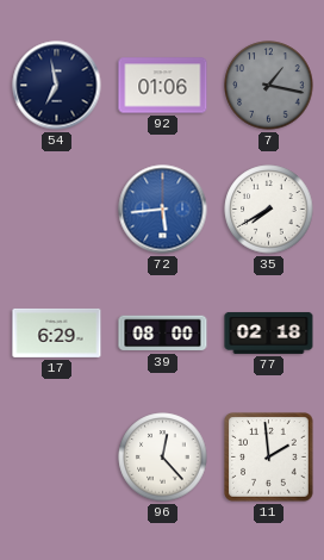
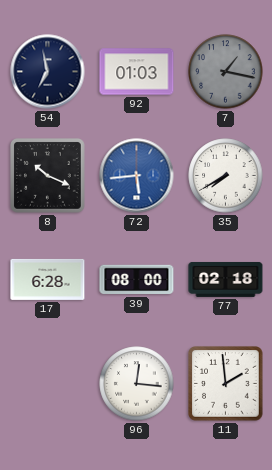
92: 01:06 -> 01:03 (137, 72)
8: none -> 10:19 (48, 176)
17: 6:29 -> 6:28 (48, 279)
96: 12:23 -> 12:16 (137, 384)
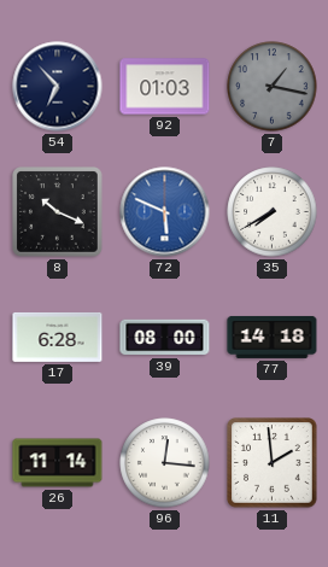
54: 6:58 -> 6:53 (58, 87)
72: 5:44 -> 5:49 (165, 212)
77: 02:18 -> 14:18 (273, 337)
26: none -> 11:14 (58, 463)
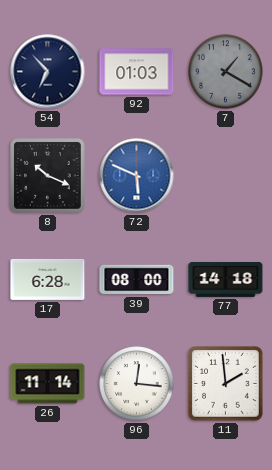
7: 1:17 -> 1:20 (226, 72)
35: 7:40 -> none (273, 212)
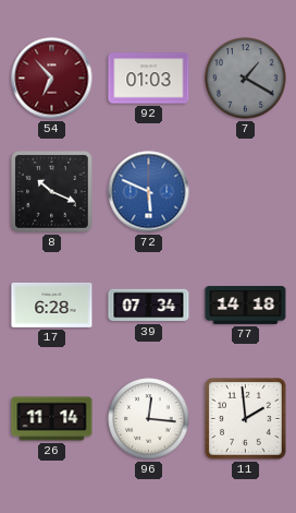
54 dial: navy -> burgundy (52, 79)
39: 08:00 -> 07:34 (149, 306)
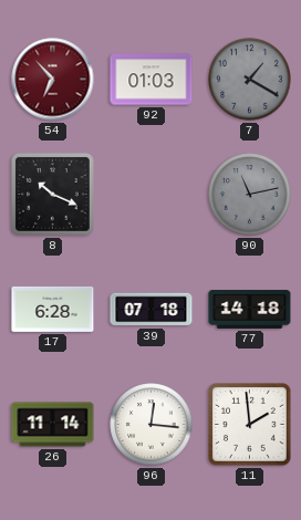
72: 5:49 -> none (149, 192)
90: none -> 11:13 (250, 195)
39: 07:34 -> 07:18 (152, 310)
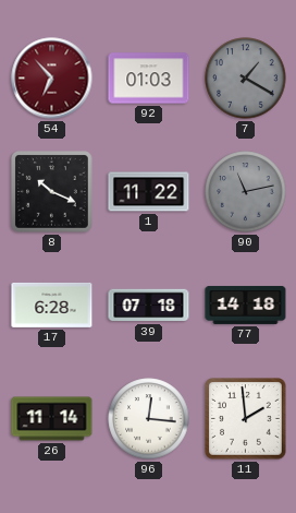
1: none -> 11:22 (149, 192)
